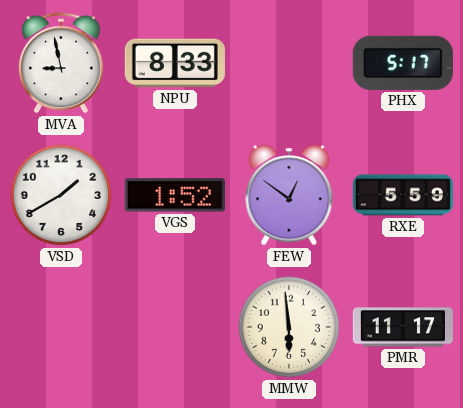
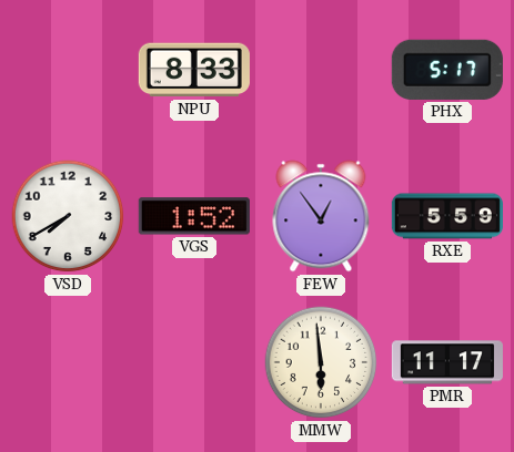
MVA: 8:58 -> none (61, 63)
VSD: 1:40 -> 7:40 (68, 216)
FEW: 12:51 -> 12:54 (321, 216)
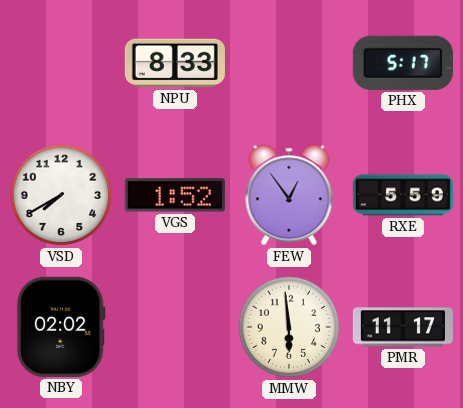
NBY: none -> 02:02 (61, 327)
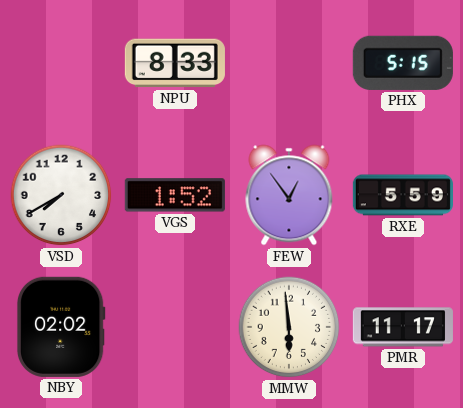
PHX: 5:17 -> 5:15 (403, 63)
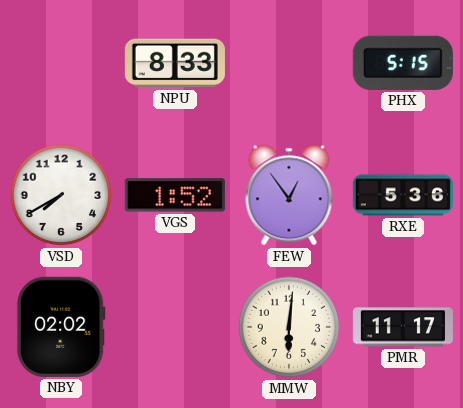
RXE: 5:59 -> 5:36 (403, 195)
MMW: 5:59 -> 6:01 (289, 327)
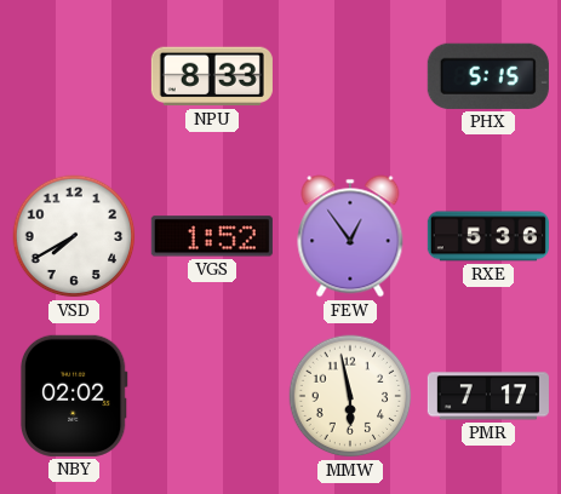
MMW: 6:01 -> 5:58 (350, 396)
PMR: 11:17 -> 7:17 (488, 396)
